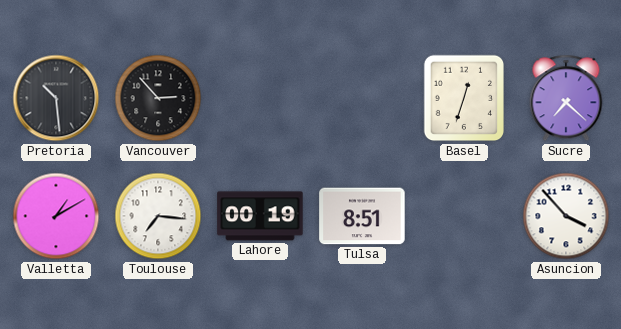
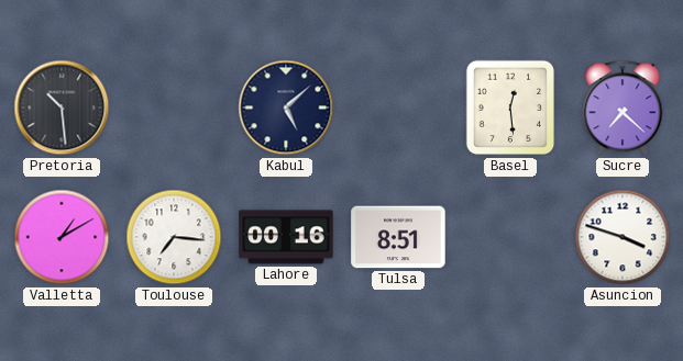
Vancouver: 2:53 -> none (158, 98)
Kabul: none -> 5:08 (286, 108)
Basel: 12:33 -> 12:29 (510, 108)
Lahore: 00:19 -> 00:16 (286, 237)
Asuncion: 3:53 -> 3:48 (623, 237)
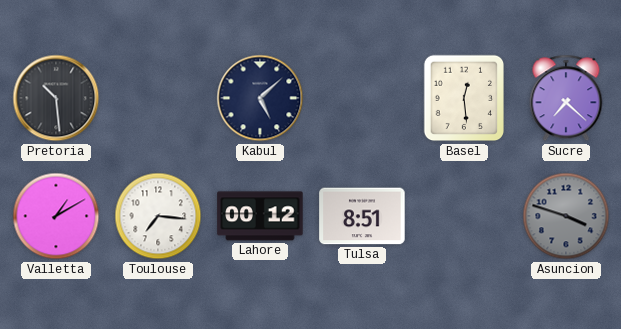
Lahore: 00:16 -> 00:12 (260, 216)
Asuncion dial: white -> grey (566, 216)
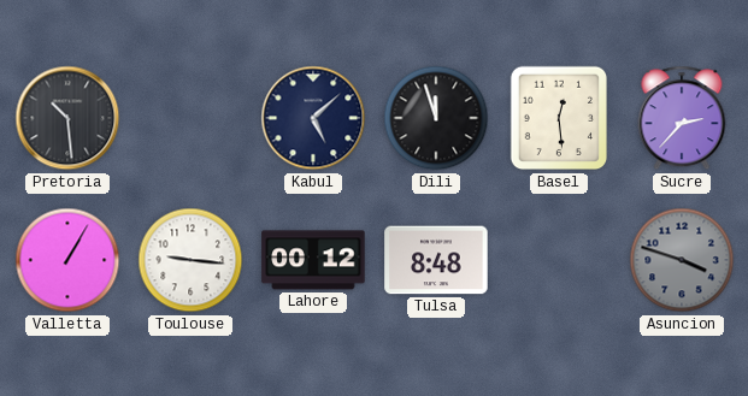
Dili: none -> 11:57 (436, 118)
Sucre: 7:22 -> 2:37 (682, 118)
Valletta: 1:10 -> 1:05 (67, 260)
Toulouse: 7:16 -> 9:16 (190, 260)
Tulsa: 8:51 -> 8:48 (436, 260)
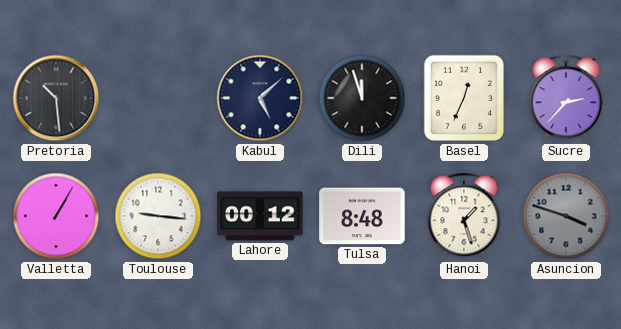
Basel: 12:29 -> 12:34 (464, 98)
Hanoi: none -> 1:27 (464, 216)
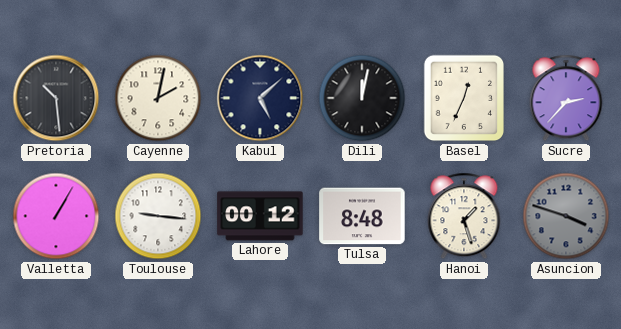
Cayenne: none -> 2:02 (158, 98)
Dili: 11:57 -> 12:02 (362, 98)
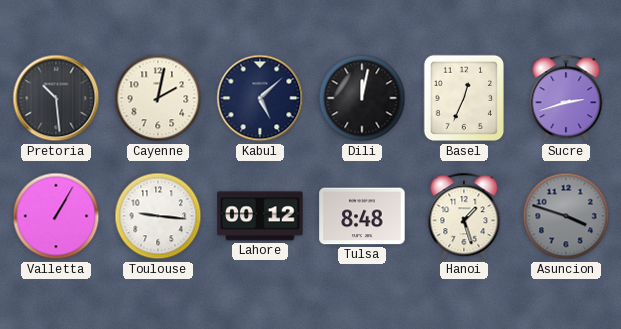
Sucre: 2:37 -> 2:42 (566, 98)
